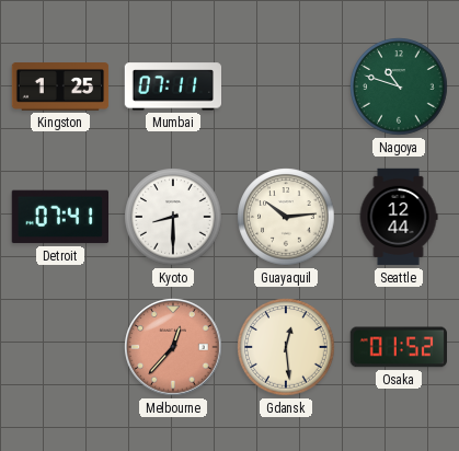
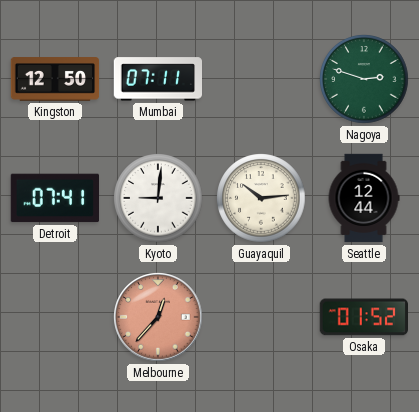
Kingston: 1:25 -> 12:50 (55, 79)
Nagoya: 10:48 -> 2:48 (364, 79)
Kyoto: 8:30 -> 9:01 (158, 198)
Gdansk: 12:29 -> none (286, 347)
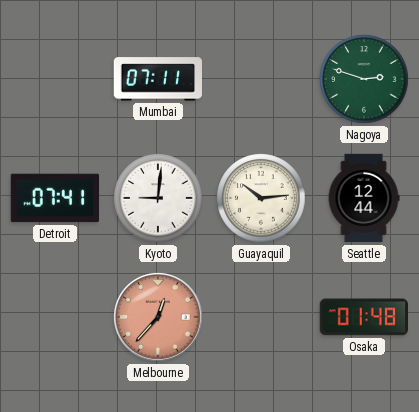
Kingston: 12:50 -> none (55, 79)
Osaka: 01:52 -> 01:48 (363, 317)
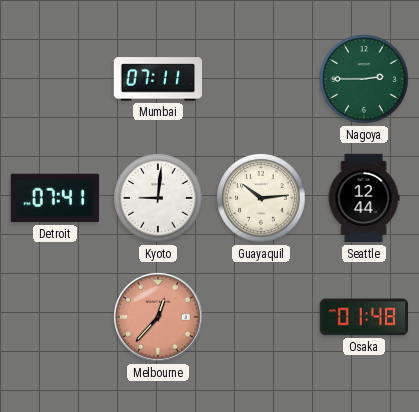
Nagoya: 2:48 -> 2:45 (364, 79)
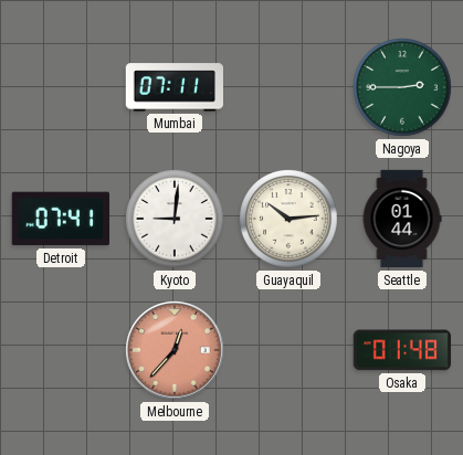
Seattle: 12:44 -> 01:44 (402, 219)
